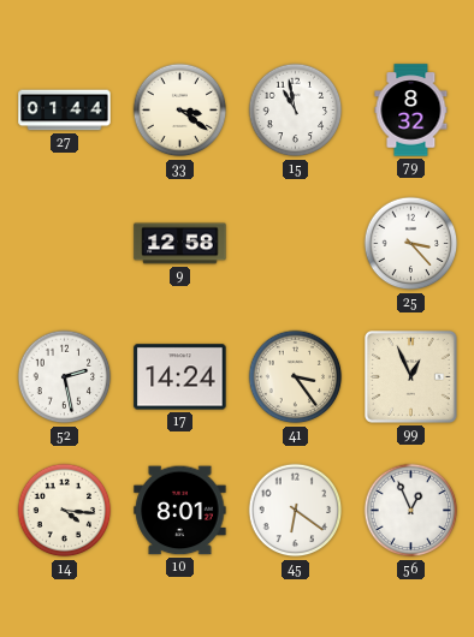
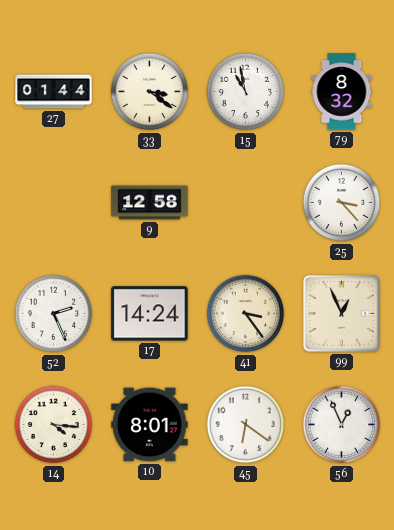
52: 2:28 -> 2:26 (54, 314)
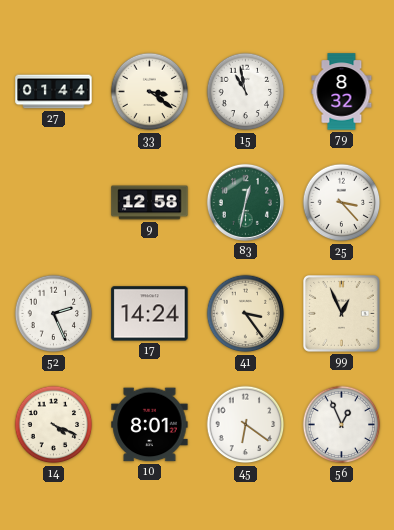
83: none -> 12:32 (245, 202)
14: 4:16 -> 4:19 (54, 425)
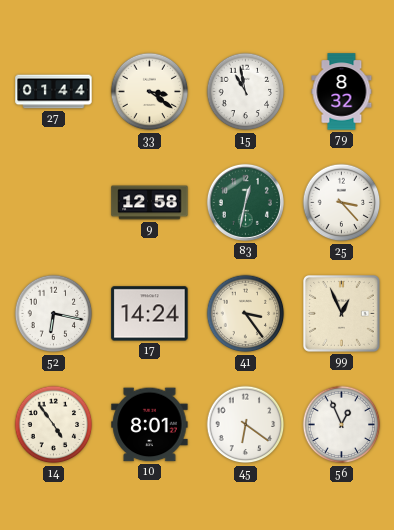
52: 2:26 -> 6:17 (54, 314)
14: 4:19 -> 4:54 (54, 425)
